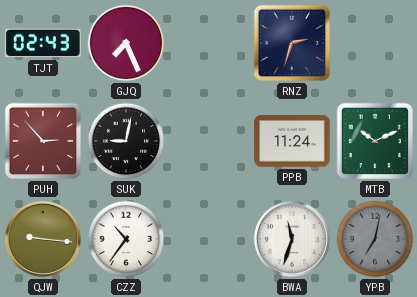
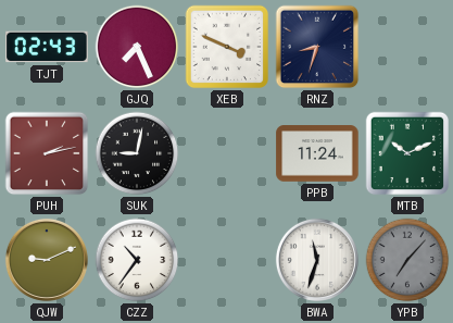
XEB: none -> 3:49 (227, 47)
RNZ: 2:33 -> 8:33 (317, 47)
PUH: 2:53 -> 2:13 (47, 153)
QJW: 9:16 -> 9:11 (47, 260)
YPB: 7:02 -> 7:07 (407, 260)
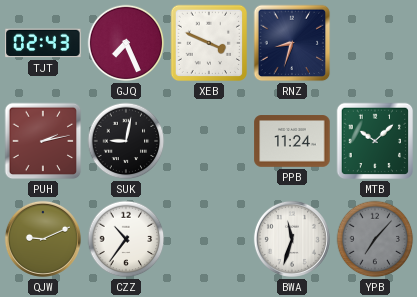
MTB: 10:11 -> 10:08 (375, 141)
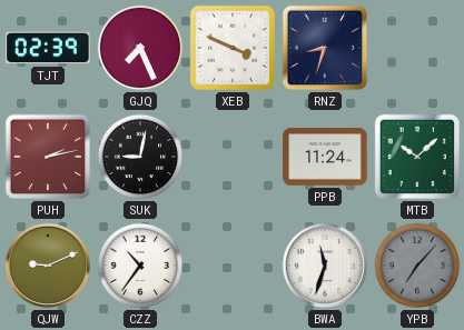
TJT: 02:43 -> 02:39 (48, 48)
